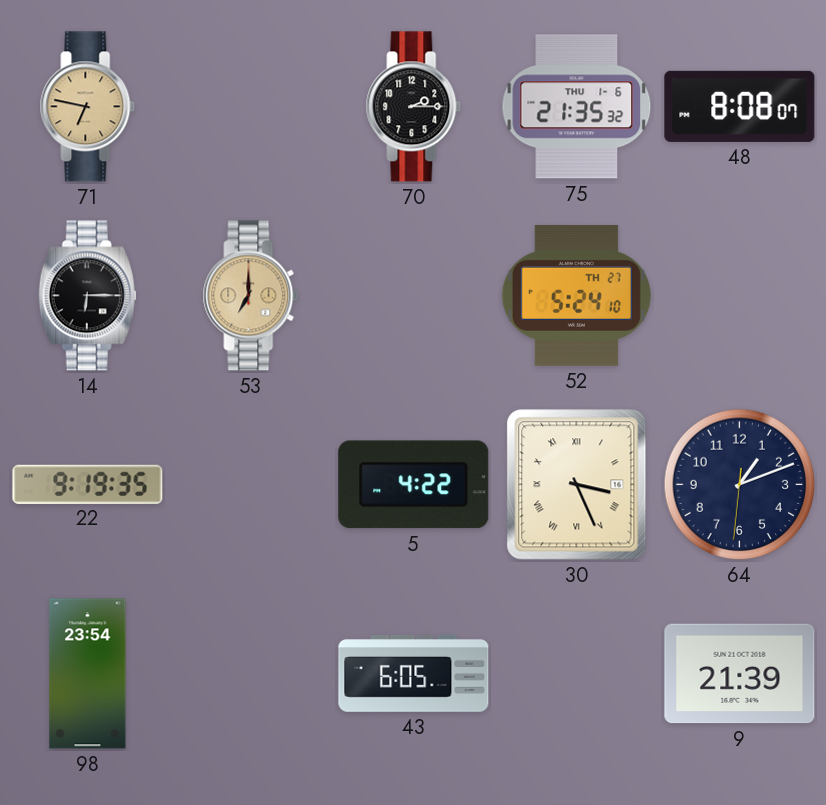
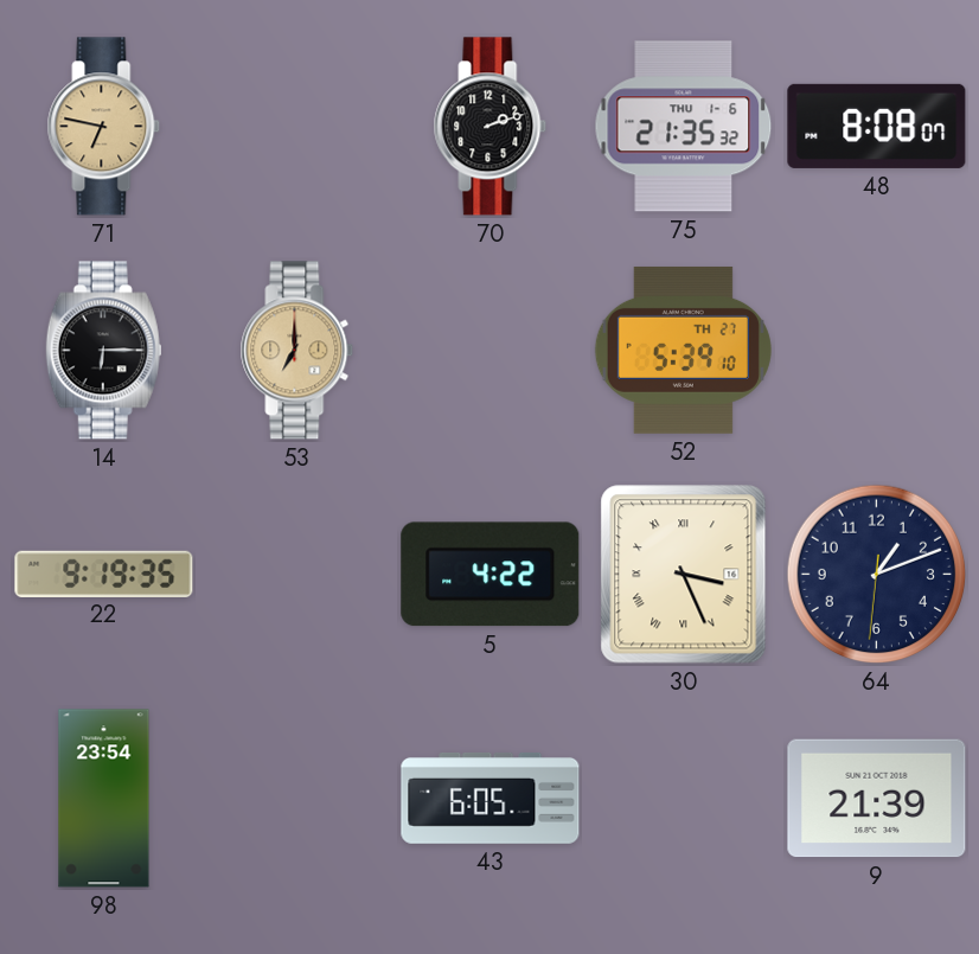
70: 2:15 -> 2:12 (491, 127)
52: 5:24 -> 5:39 (683, 350)
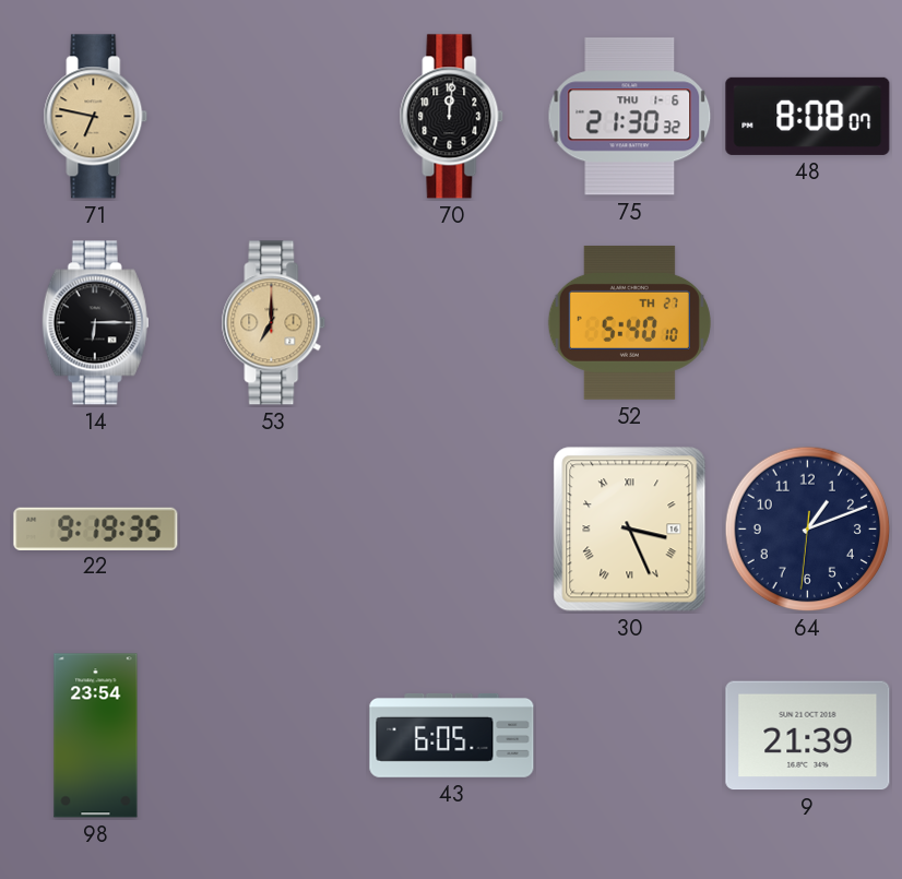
70: 2:12 -> 12:01 (452, 117)
75: 21:35 -> 21:30 (630, 117)
52: 5:39 -> 5:40 (629, 322)
5: 4:22 -> none (491, 575)
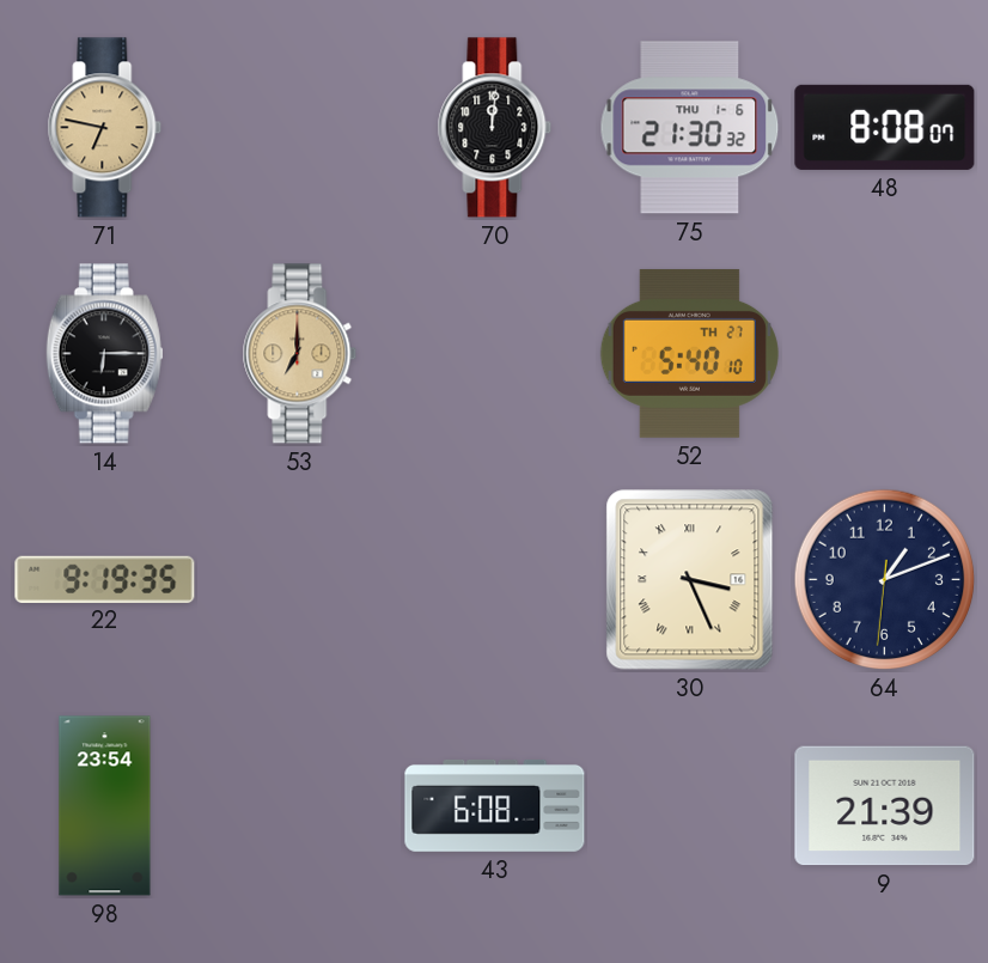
43: 6:05 -> 6:08 (495, 805)
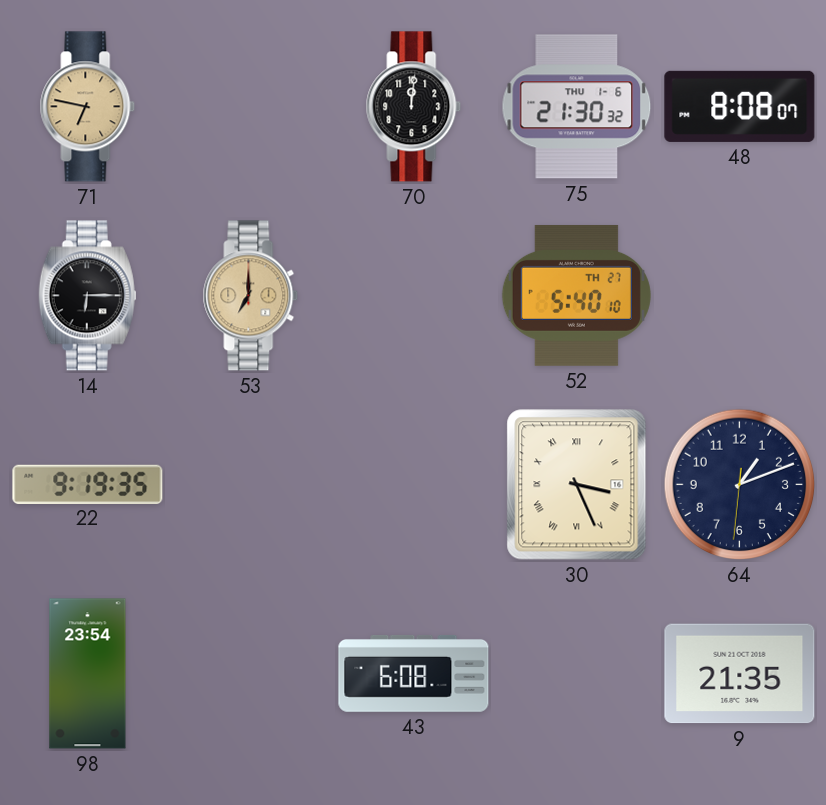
9: 21:39 -> 21:35 (740, 674)
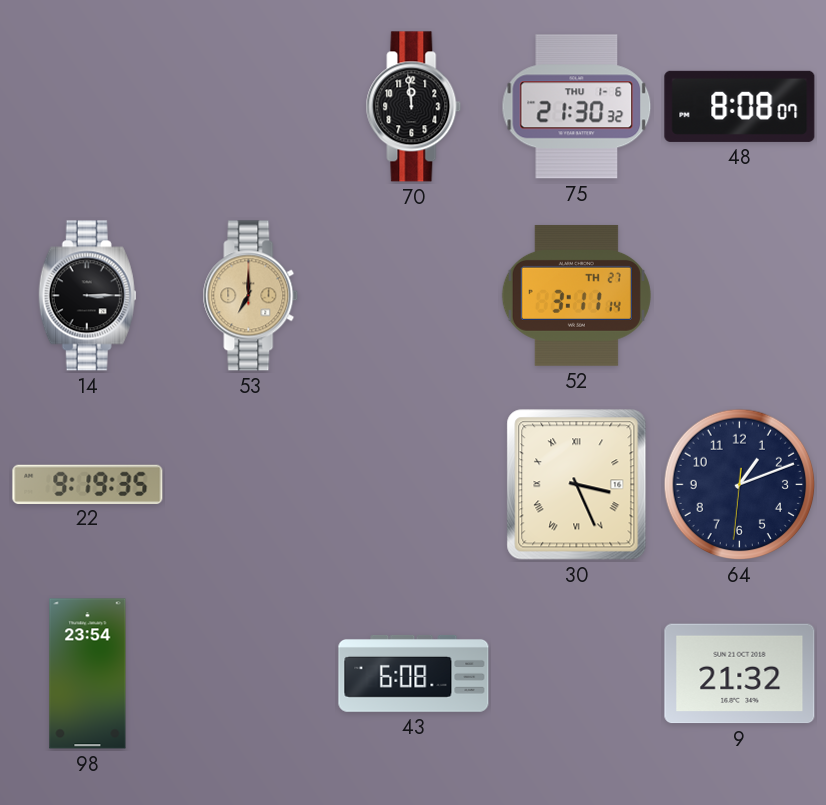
71: 6:47 -> none (88, 107)
70: 12:01 -> 11:59 (414, 107)
14: 6:15 -> 3:15 (87, 296)
52: 5:40 -> 3:11 (576, 295)
9: 21:35 -> 21:32 (740, 674)
